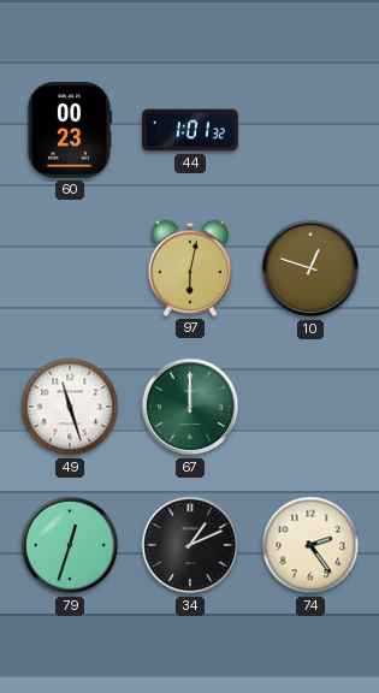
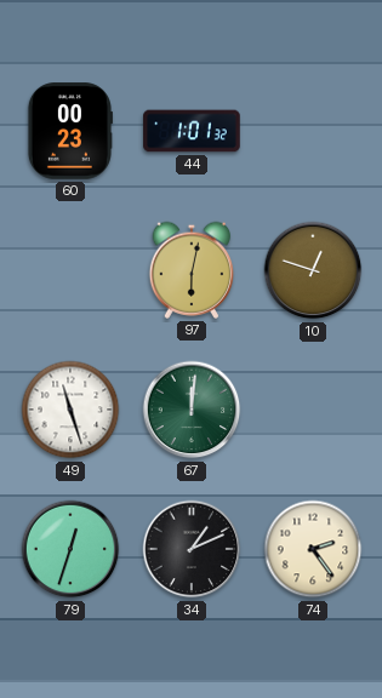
67: 12:00 -> 12:01 (192, 410)
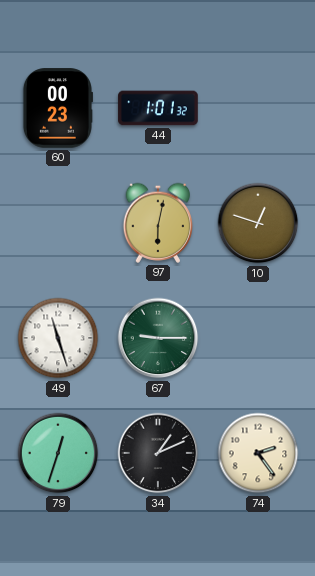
67: 12:01 -> 9:15 (158, 338)
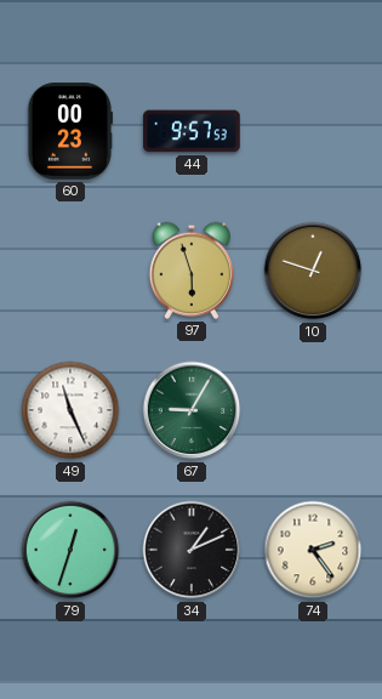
44: 1:01 -> 9:57 (192, 131)
97: 6:02 -> 5:57 (192, 271)
49: 11:27 -> 11:26 (70, 410)
67: 9:15 -> 9:05 (192, 410)
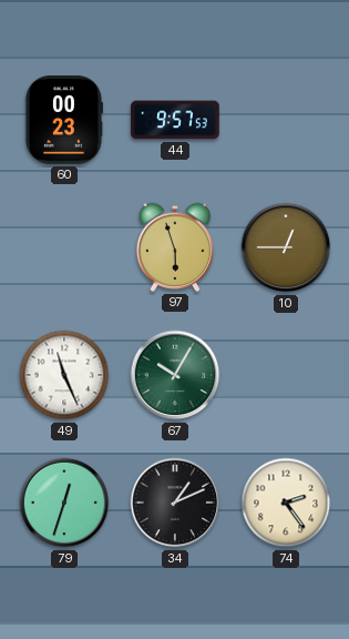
10: 12:48 -> 12:45 (286, 247)
67: 9:05 -> 10:05 (175, 375)
